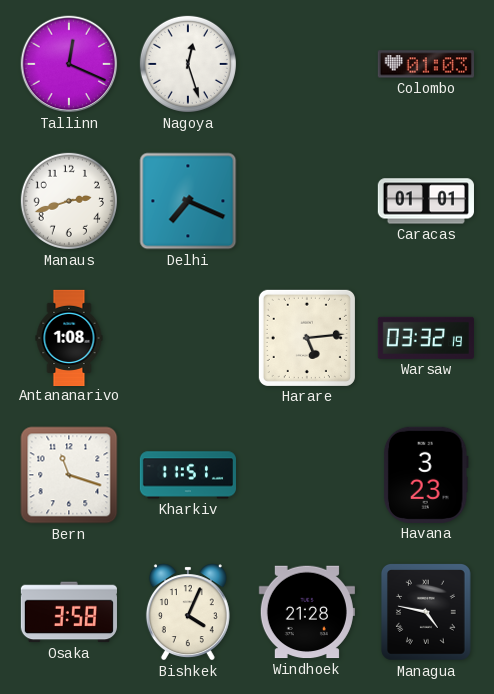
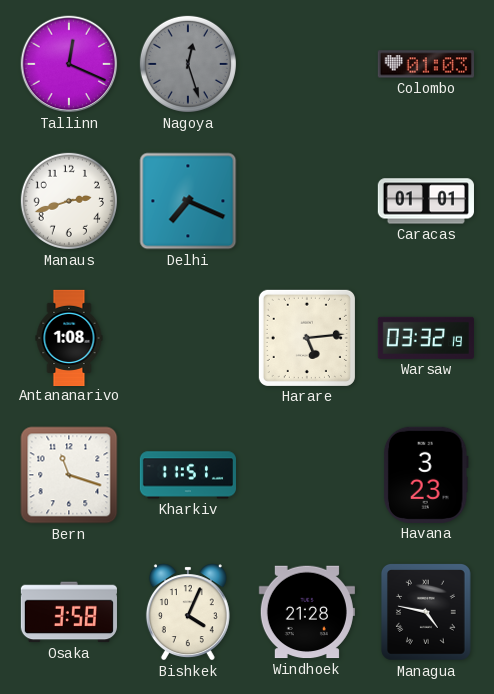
Nagoya dial: white -> grey (188, 64)
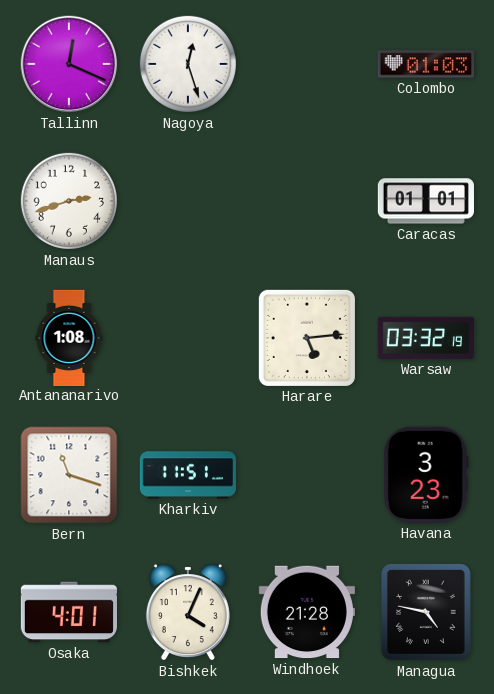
Nagoya dial: grey -> white (188, 64)
Delhi: 7:19 -> none (188, 201)
Osaka: 3:58 -> 4:01 (69, 612)
